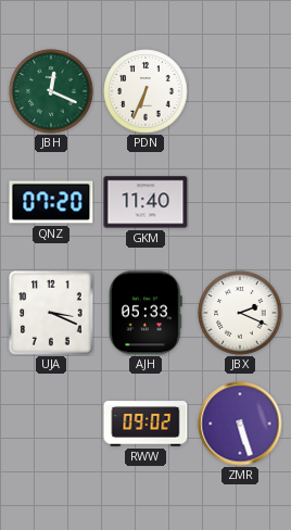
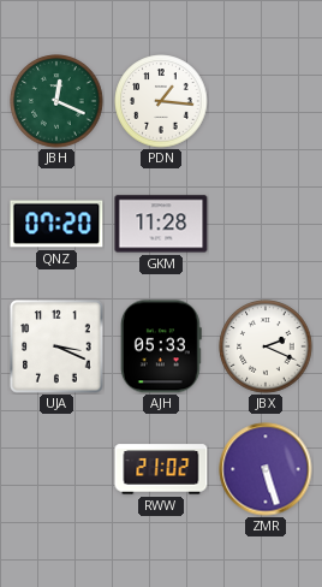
PDN: 6:34 -> 1:16 (161, 101)
GKM: 11:40 -> 11:28 (161, 224)
RWW: 09:02 -> 21:02 (161, 469)
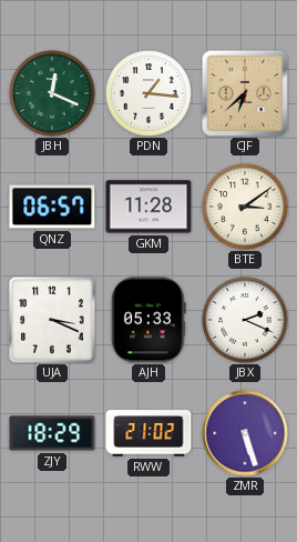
CJF: none -> 6:38 (245, 93)
QNZ: 07:20 -> 06:57 (52, 207)
BTE: none -> 3:09 (245, 207)
ZJY: none -> 18:29 (52, 433)
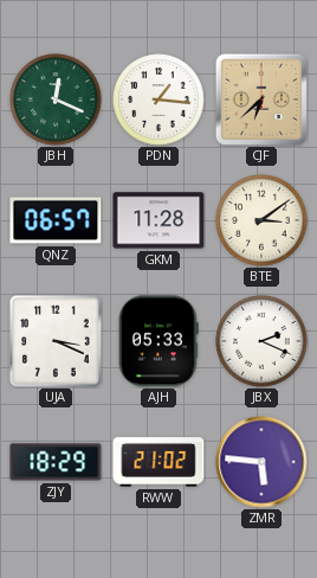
ZMR: 5:27 -> 5:46 (261, 462)
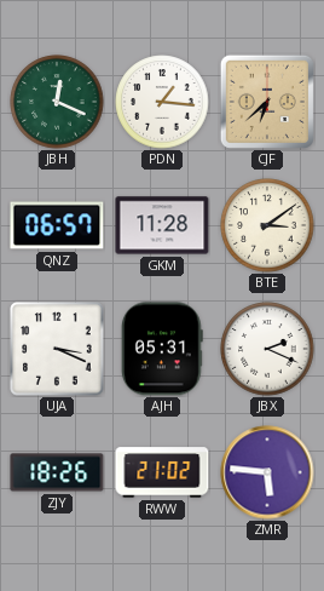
AJH: 05:33 -> 05:31 (162, 349)
ZJY: 18:29 -> 18:26 (57, 472)
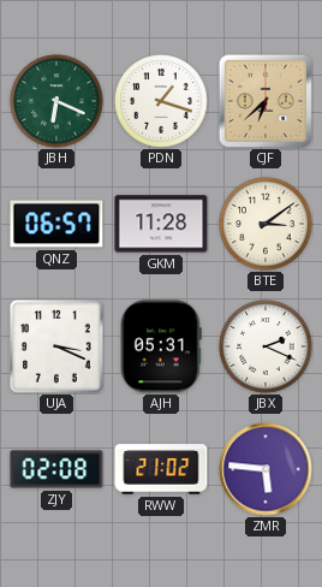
JBH: 12:19 -> 6:19 (56, 101)
PDN: 1:16 -> 1:18 (161, 101)
ZJY: 18:26 -> 02:08 (56, 469)
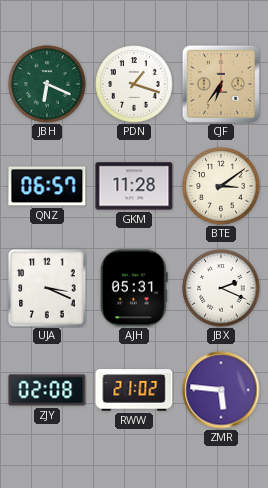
CJF: 6:38 -> 6:36 (221, 84)
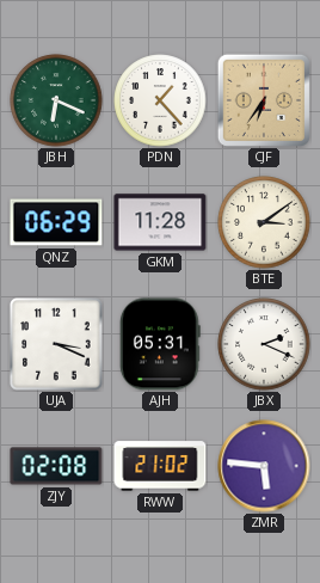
PDN: 1:18 -> 1:23 (160, 100)
QNZ: 06:57 -> 06:29 (56, 222)
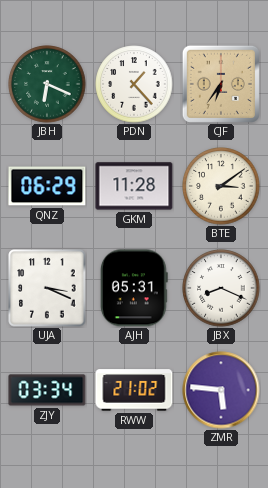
JBX: 2:19 -> 8:19 (221, 288)
ZJY: 02:08 -> 03:34 (47, 390)
